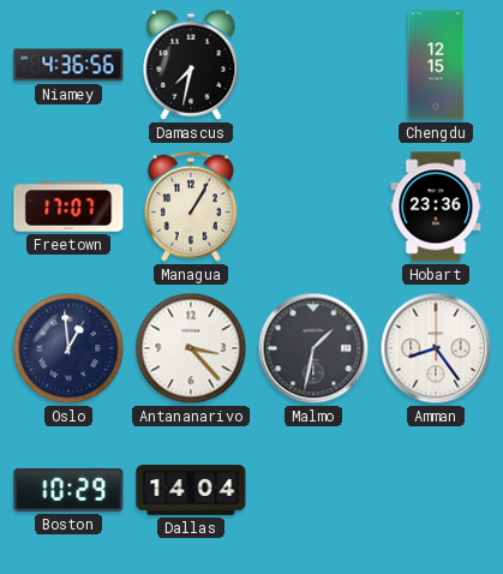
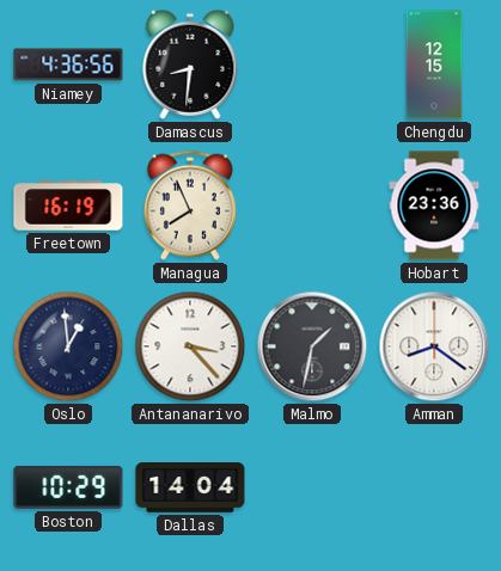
Damascus: 7:32 -> 8:31 (190, 65)
Freetown: 17:07 -> 16:19 (68, 205)
Managua: 1:05 -> 7:56 (190, 205)
Amman: 8:24 -> 8:21 (434, 346)
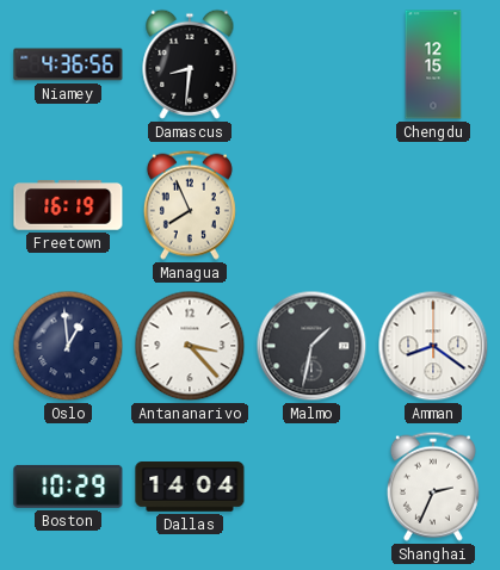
Hobart: 23:36 -> none (434, 205)
Shanghai: none -> 2:34 (433, 487)
